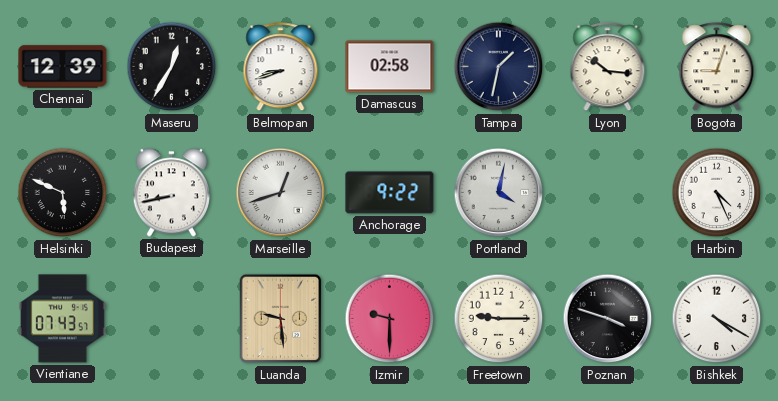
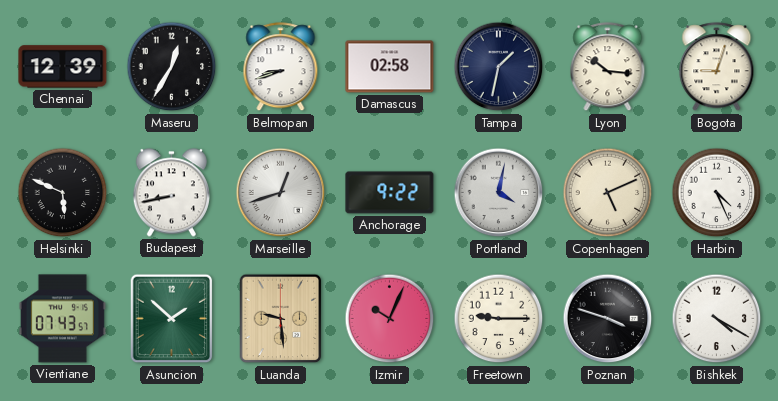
Copenhagen: none -> 5:11 (608, 193)
Asuncion: none -> 1:52 (172, 319)
Izmir: 9:30 -> 10:04 (390, 319)
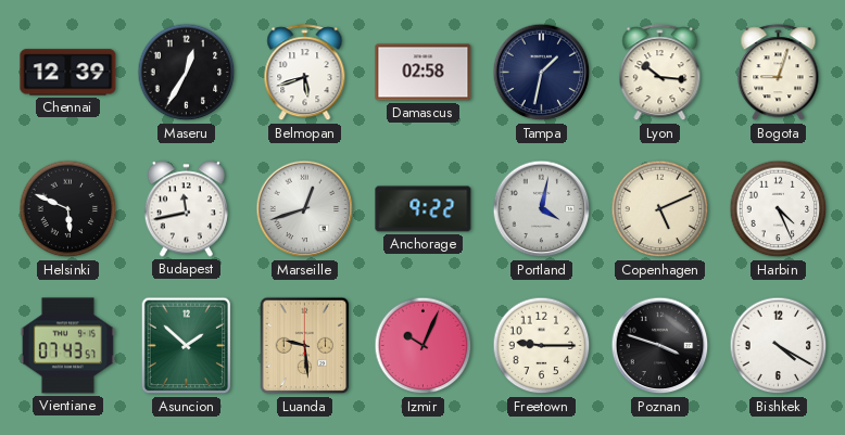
Belmopan: 8:42 -> 5:42 (305, 73)
Budapest: 8:43 -> 11:43 (186, 209)
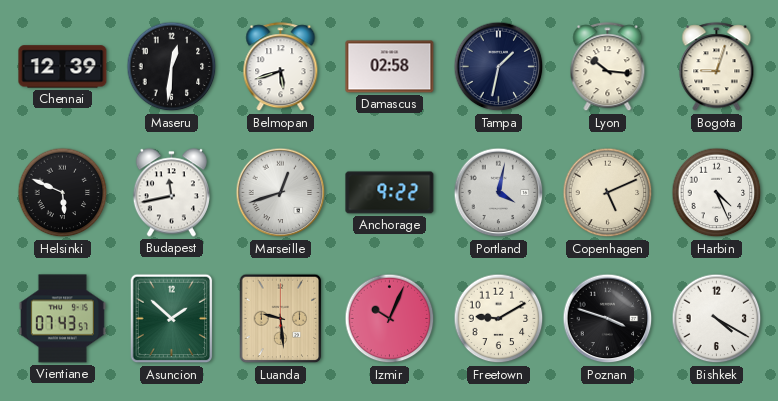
Maseru: 12:35 -> 12:31 (172, 67)
Freetown: 9:15 -> 9:10 (499, 319)
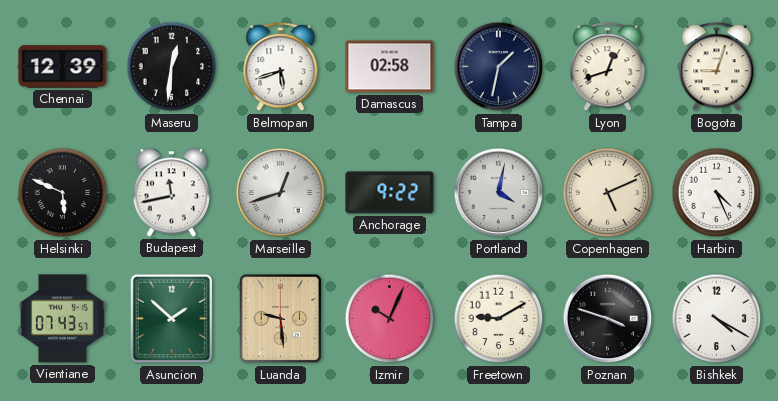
Lyon: 10:16 -> 12:42 (608, 67)
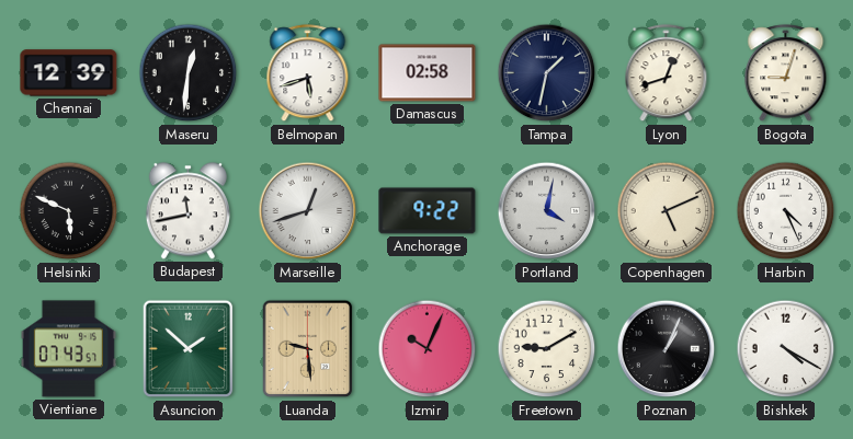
Poznan: 3:48 -> 1:04 (667, 349)
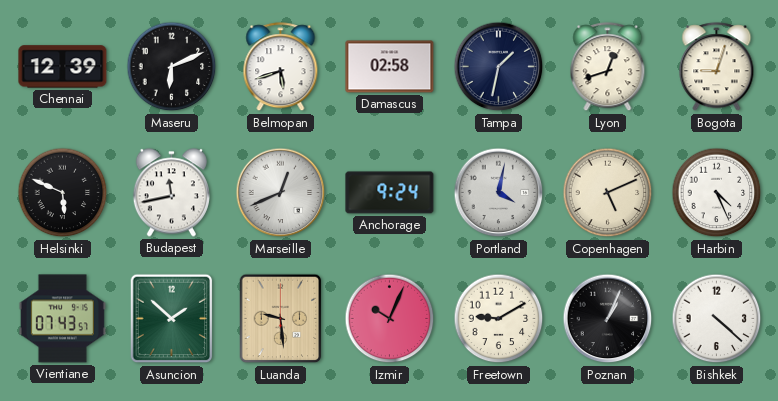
Maseru: 12:31 -> 6:11 (172, 67)
Marseille: 12:42 -> 12:41 (281, 193)
Anchorage: 9:22 -> 9:24 (390, 193)
Bishkek: 4:20 -> 4:22 (717, 319)
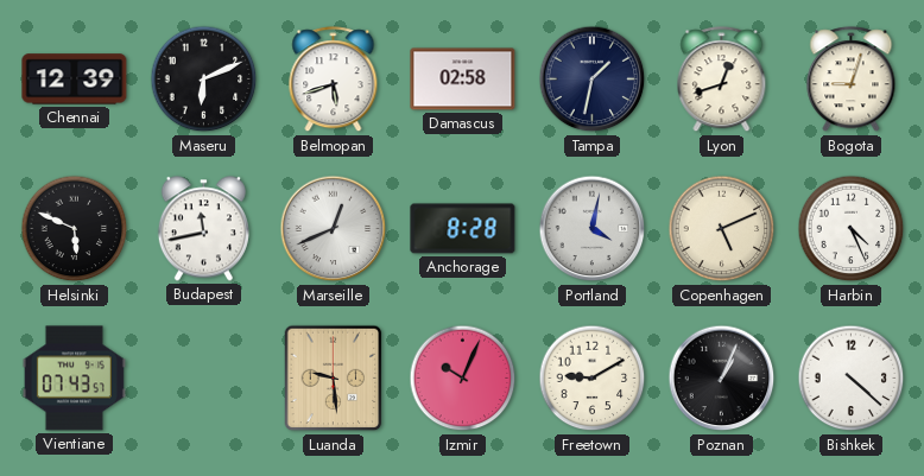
Anchorage: 9:24 -> 8:28 (463, 229)
Asuncion: 1:52 -> none (172, 319)
